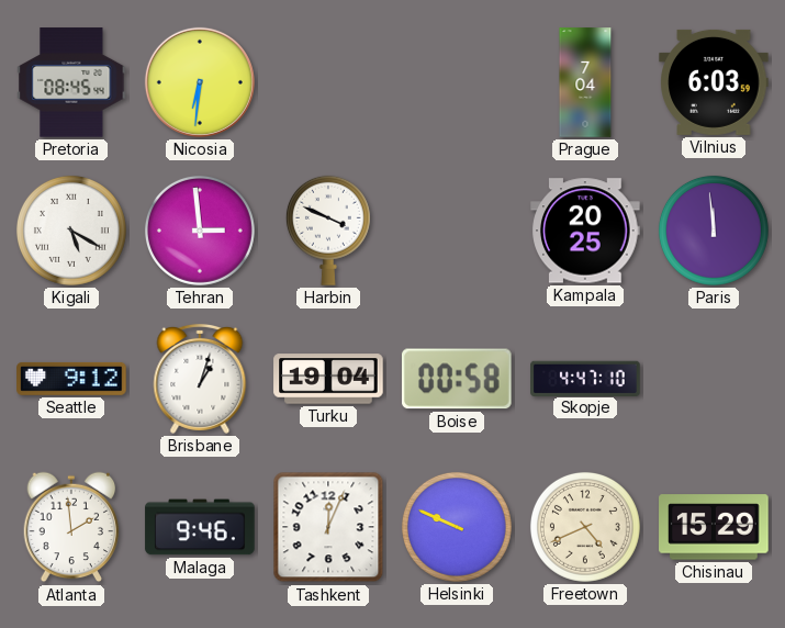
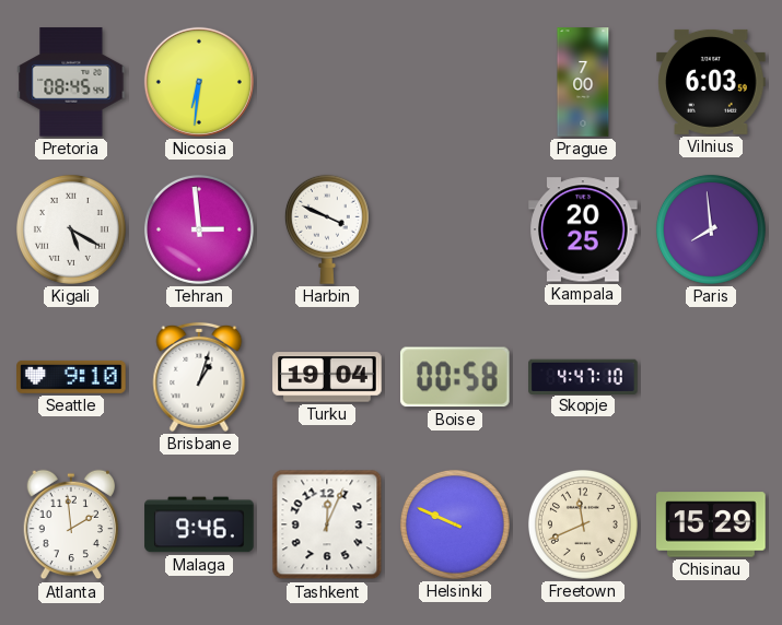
Prague: 7:04 -> 7:00 (583, 82)
Paris: 11:59 -> 7:59 (711, 229)
Seattle: 9:12 -> 9:10 (71, 377)
Freetown: 4:41 -> 11:41 (583, 524)
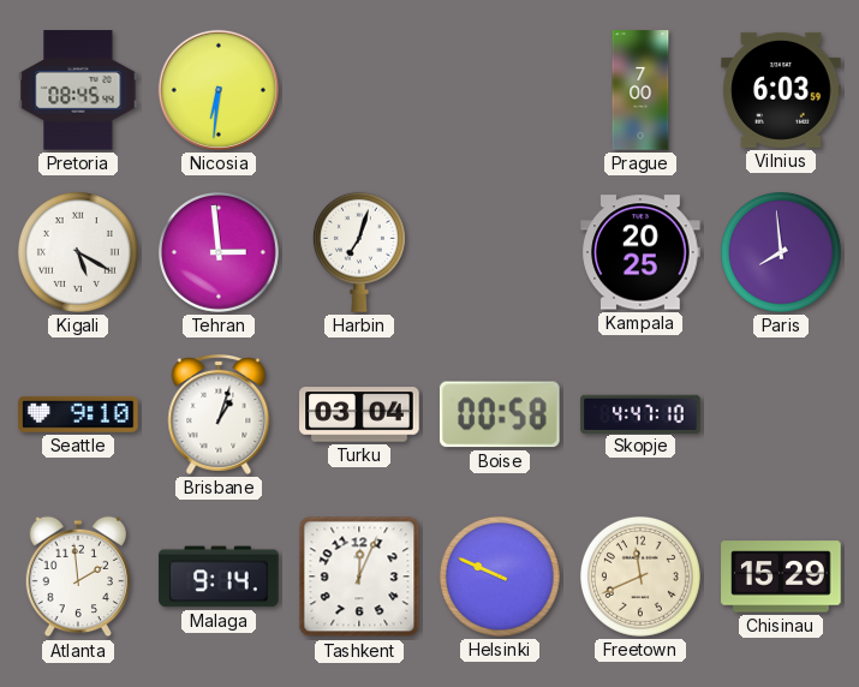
Harbin: 3:49 -> 7:03 (359, 252)
Turku: 19:04 -> 03:04 (359, 414)
Malaga: 9:46 -> 9:14 (219, 577)
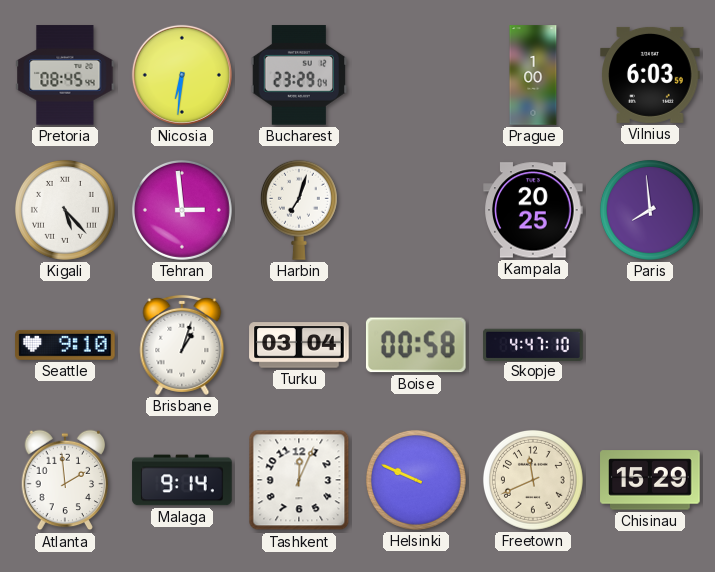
Bucharest: none -> 23:29 (299, 75)
Prague: 7:00 -> 1:00 (533, 75)
Kigali: 5:20 -> 5:23 (65, 210)
